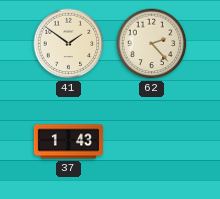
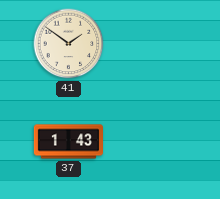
62: 2:23 -> none (152, 44)
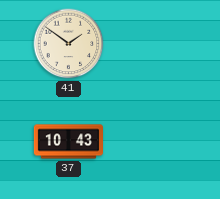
37: 1:43 -> 10:43 (68, 142)
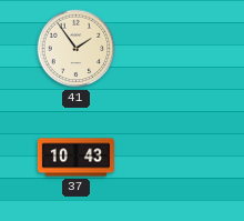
41: 1:51 -> 1:54 (77, 49)
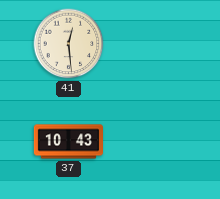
41: 1:54 -> 12:29 (69, 44)
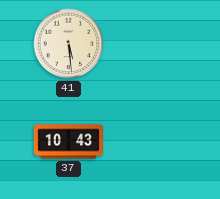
41: 12:29 -> 5:29 (69, 44)
